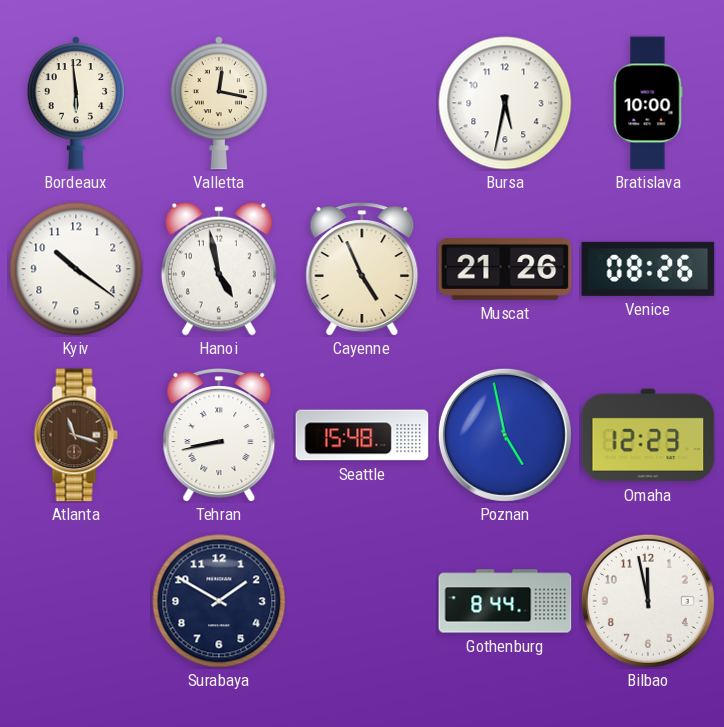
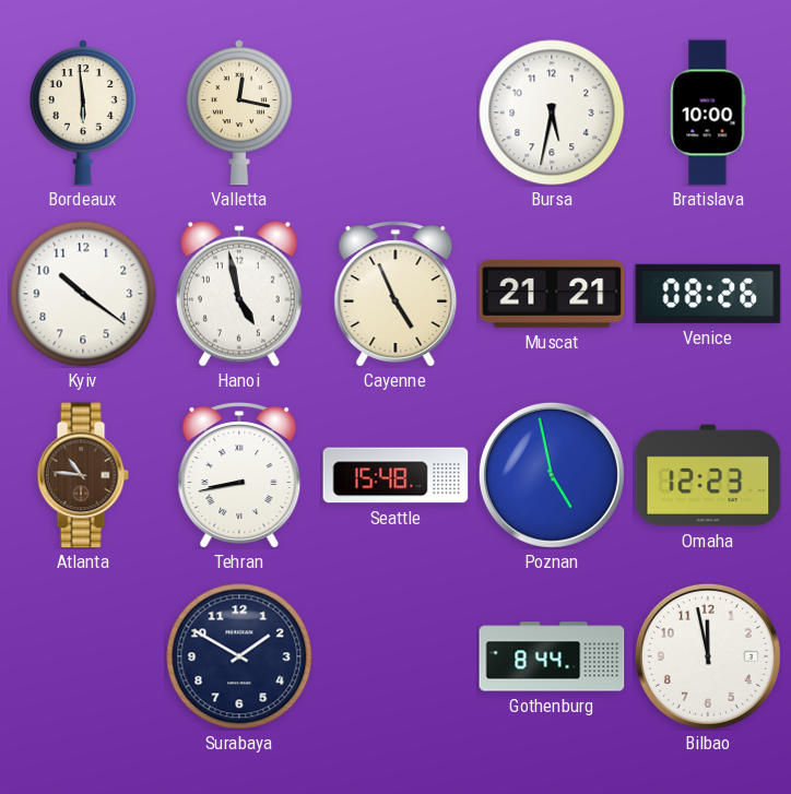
Muscat: 21:26 -> 21:21 (552, 295)
Atlanta: 11:18 -> 10:46 (83, 475)
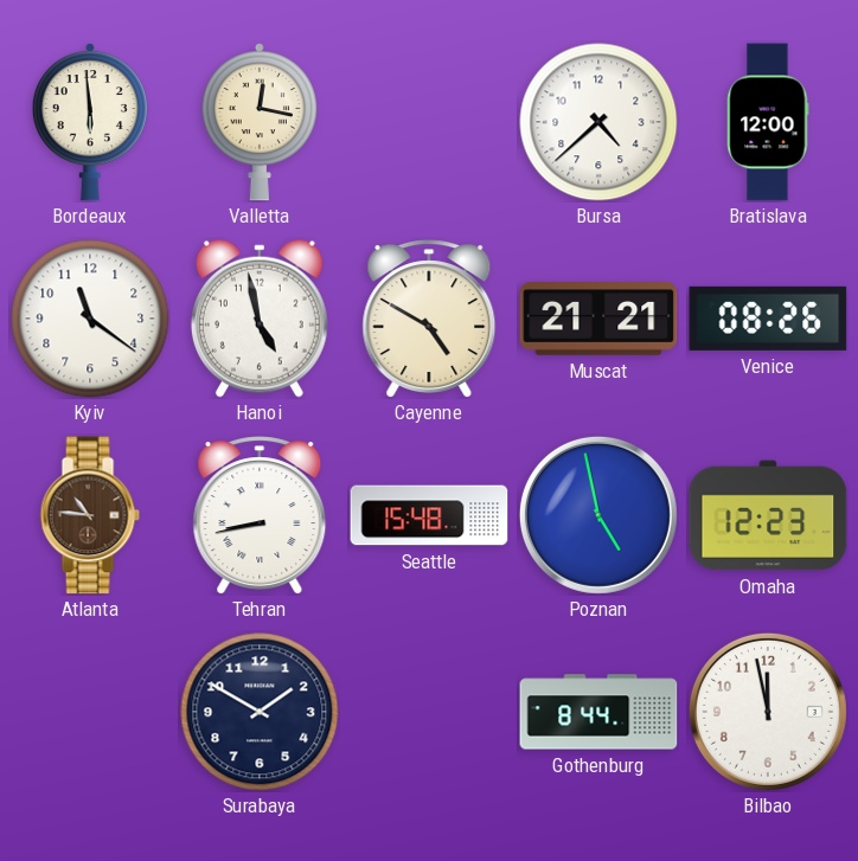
Bursa: 5:32 -> 4:38 (598, 122)
Bratislava: 10:00 -> 12:00 (768, 122)
Kyiv: 10:21 -> 11:21 (90, 319)
Cayenne: 4:56 -> 4:50 (429, 319)
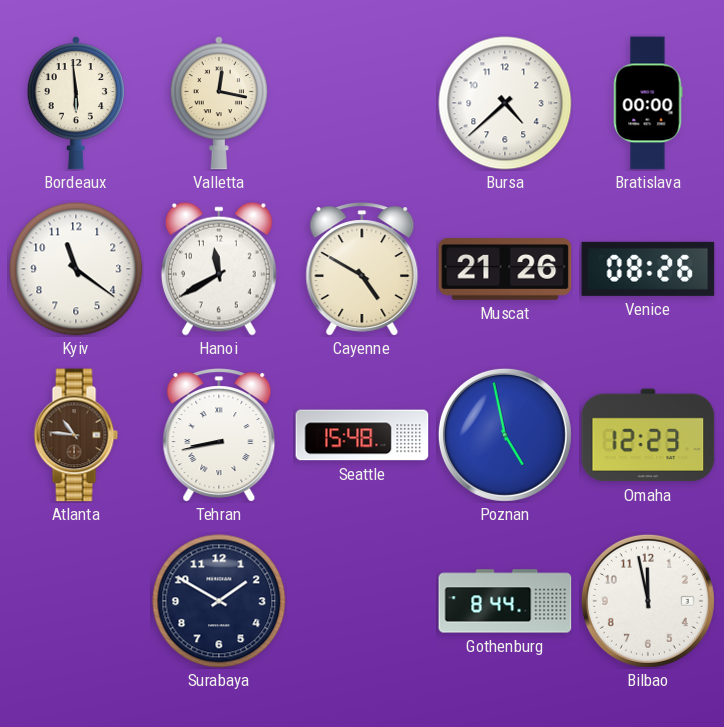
Bratislava: 12:00 -> 00:00 (648, 103)
Hanoi: 4:58 -> 11:40 (219, 269)
Muscat: 21:21 -> 21:26 (505, 270)
